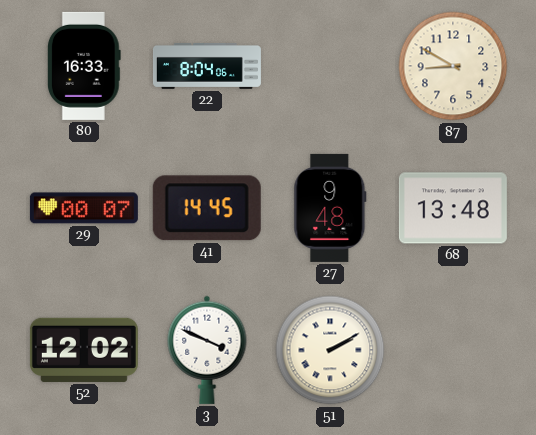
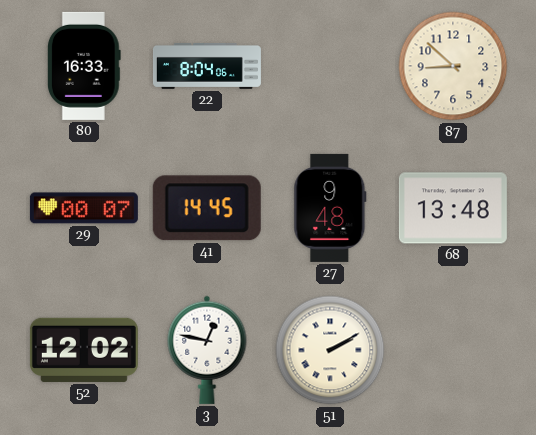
87: 8:50 -> 8:52 (453, 66)
3: 3:49 -> 12:47 (207, 350)
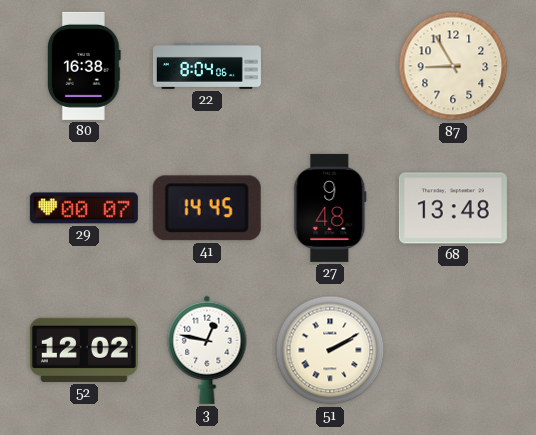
80: 16:33 -> 16:38 (84, 66)
87: 8:52 -> 8:55 (453, 66)
